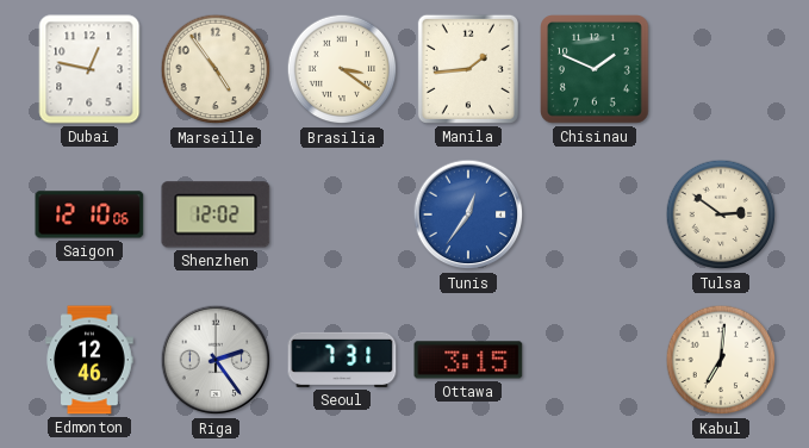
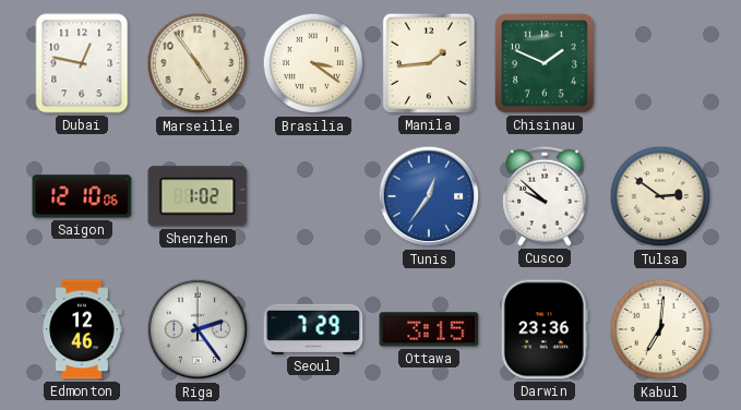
Shenzhen: 12:02 -> 1:02 (198, 196)
Cusco: none -> 9:52 (545, 196)
Seoul: 7:31 -> 7:29 (313, 329)
Darwin: none -> 23:36 (545, 329)
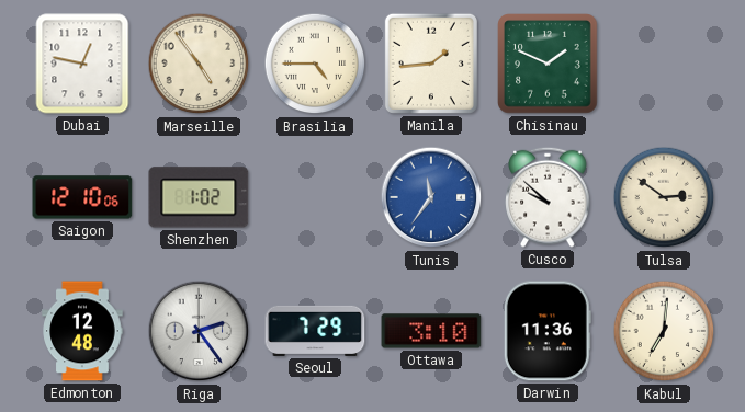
Brasilia: 3:21 -> 4:45 (315, 64)
Tunis: 12:36 -> 11:36 (431, 197)
Edmonton: 12:46 -> 12:48 (82, 331)
Ottawa: 3:15 -> 3:10 (431, 331)
Darwin: 23:36 -> 11:36 (548, 331)
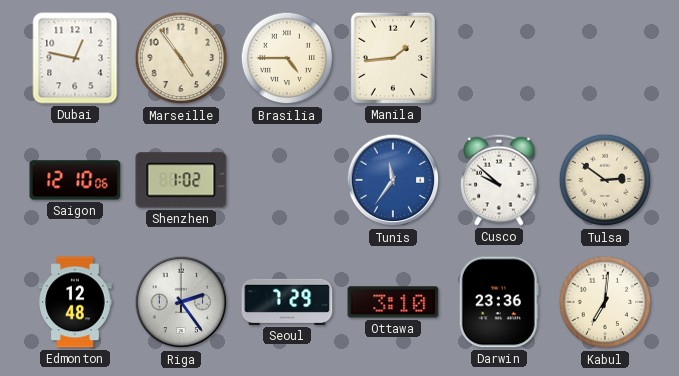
Chisinau: 1:49 -> none (549, 65)
Darwin: 11:36 -> 23:36 (499, 302)
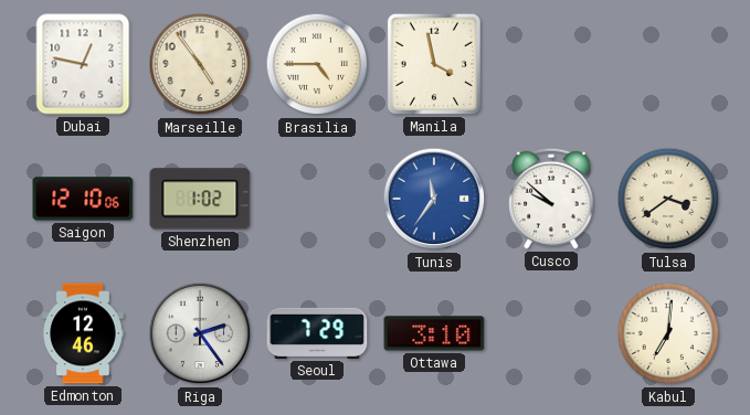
Manila: 1:44 -> 3:58 (434, 64)
Tulsa: 2:51 -> 3:39 (668, 199)
Edmonton: 12:48 -> 12:46 (83, 333)
Darwin: 23:36 -> none (499, 302)
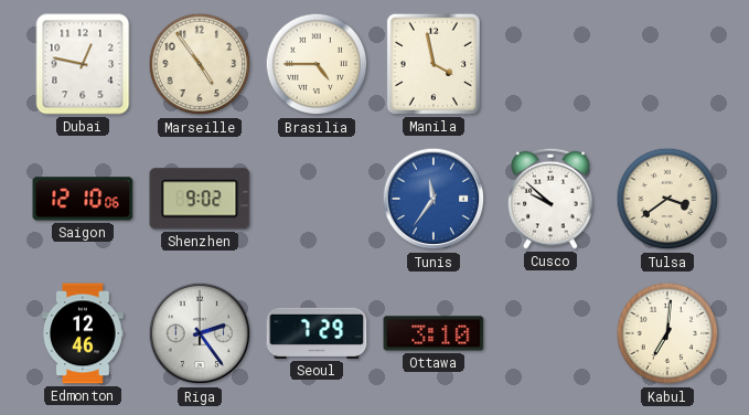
Shenzhen: 1:02 -> 9:02 (200, 199)
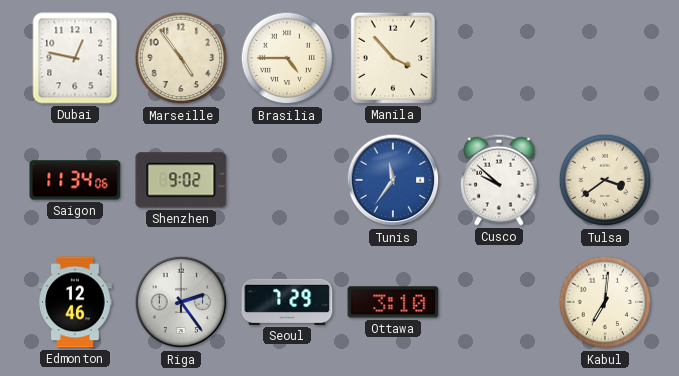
Manila: 3:58 -> 3:53 (393, 58)
Saigon: 12:10 -> 11:34 (75, 180)
